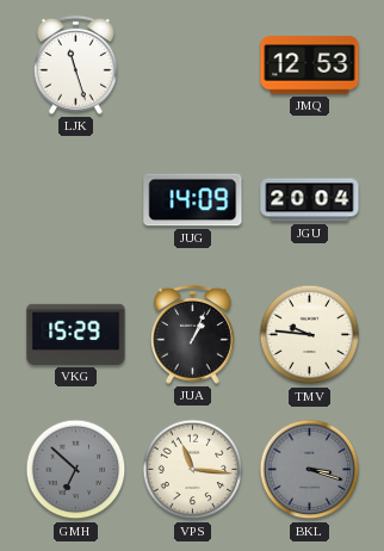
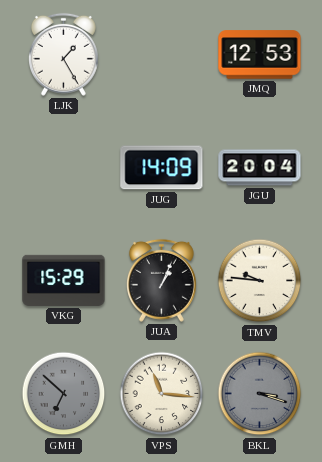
LJK: 11:27 -> 1:25 (63, 54)
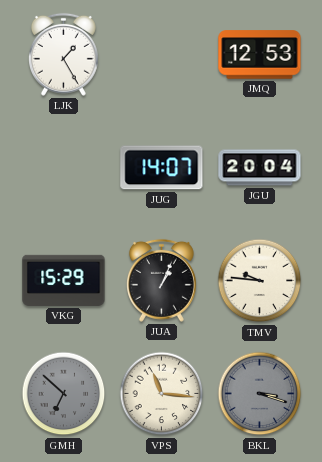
JUG: 14:09 -> 14:07 (162, 168)
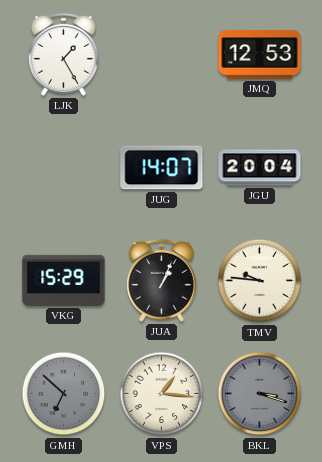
VPS: 11:16 -> 1:16 (162, 394)
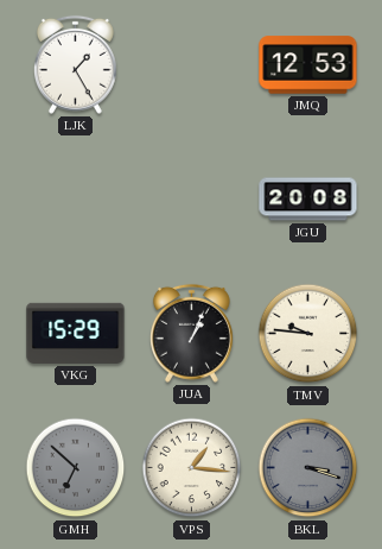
JUG: 14:07 -> none (162, 168)
JGU: 20:04 -> 20:08 (308, 200)
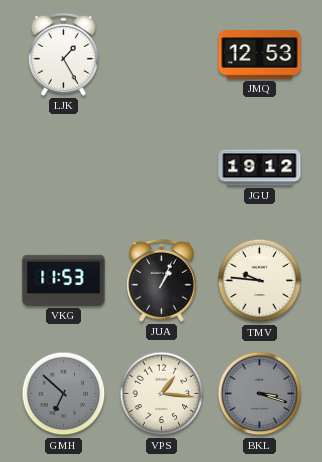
JGU: 20:08 -> 19:12 (260, 168)
VKG: 15:29 -> 11:53 (64, 280)
